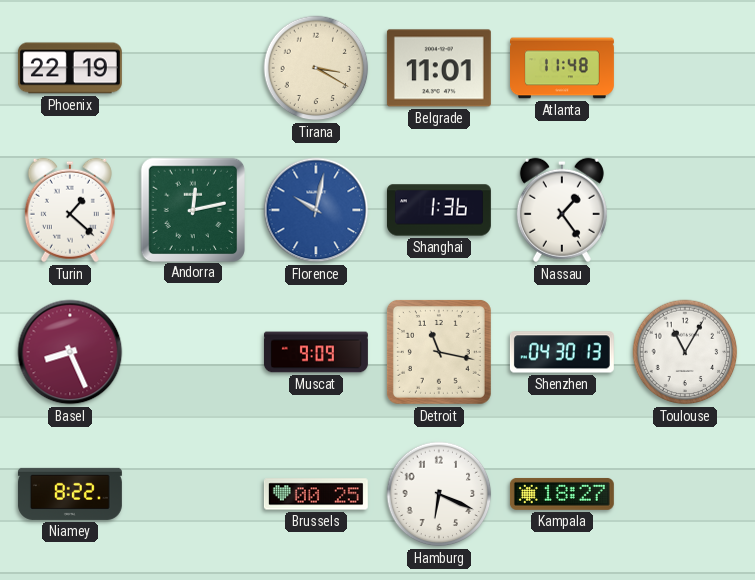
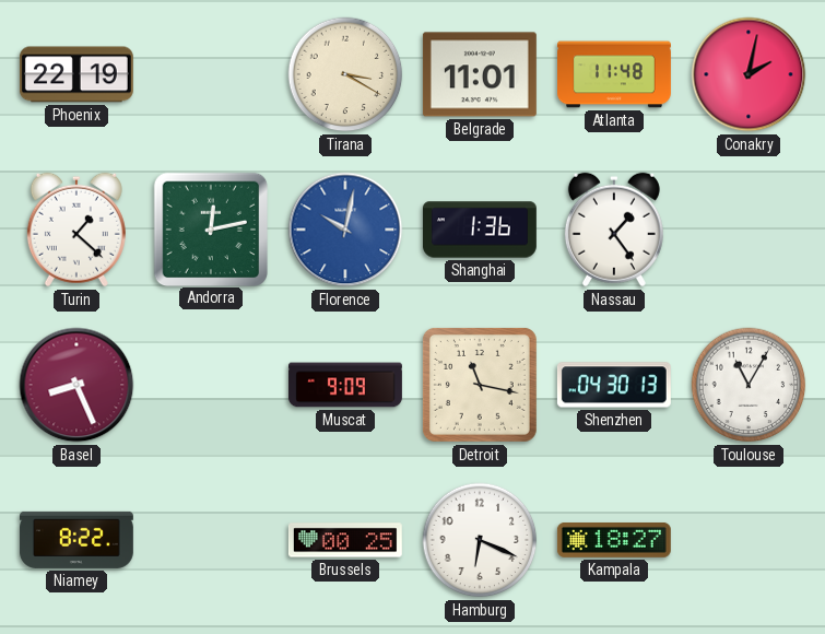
Conakry: none -> 2:02 (749, 74)
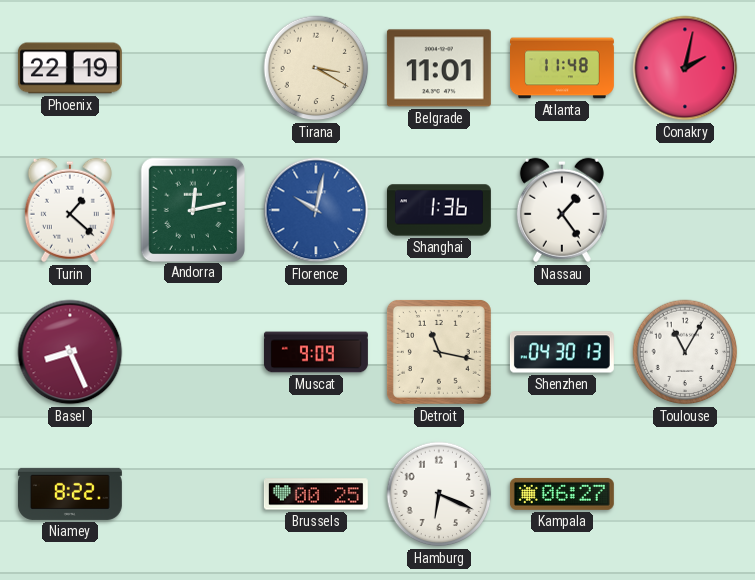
Kampala: 18:27 -> 06:27 (562, 494)
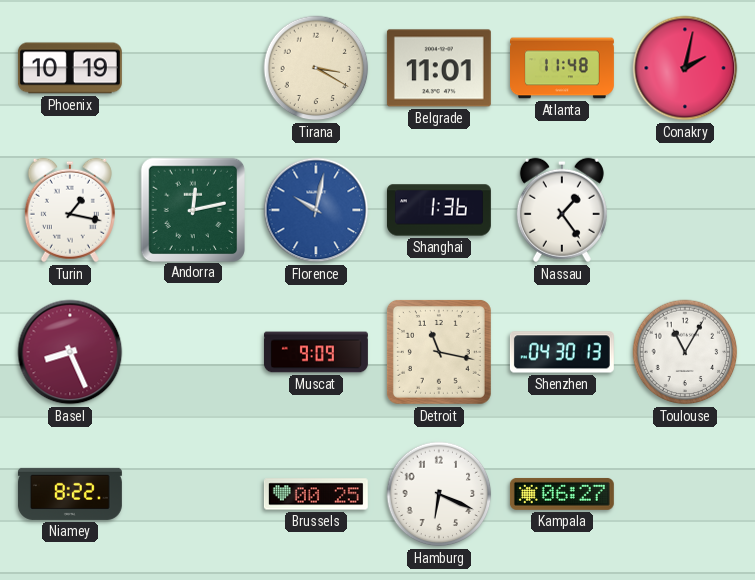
Phoenix: 22:19 -> 10:19 (70, 68)
Turin: 1:22 -> 1:17 (70, 210)
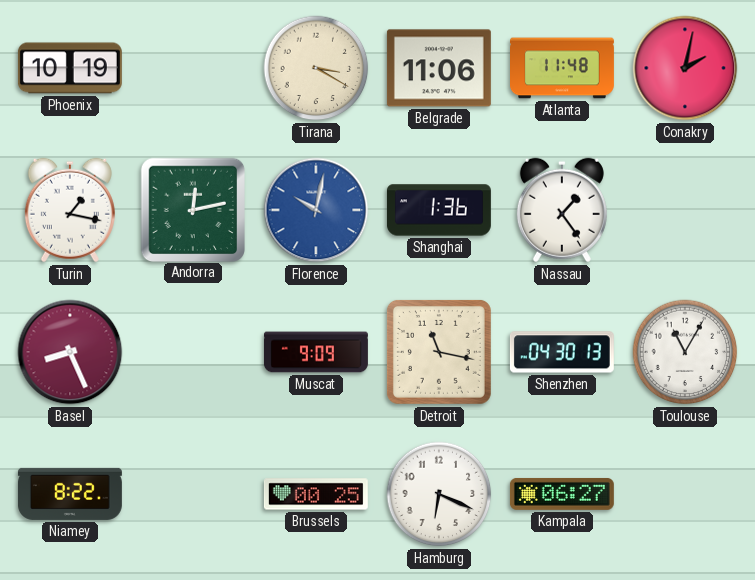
Belgrade: 11:01 -> 11:06 (439, 68)
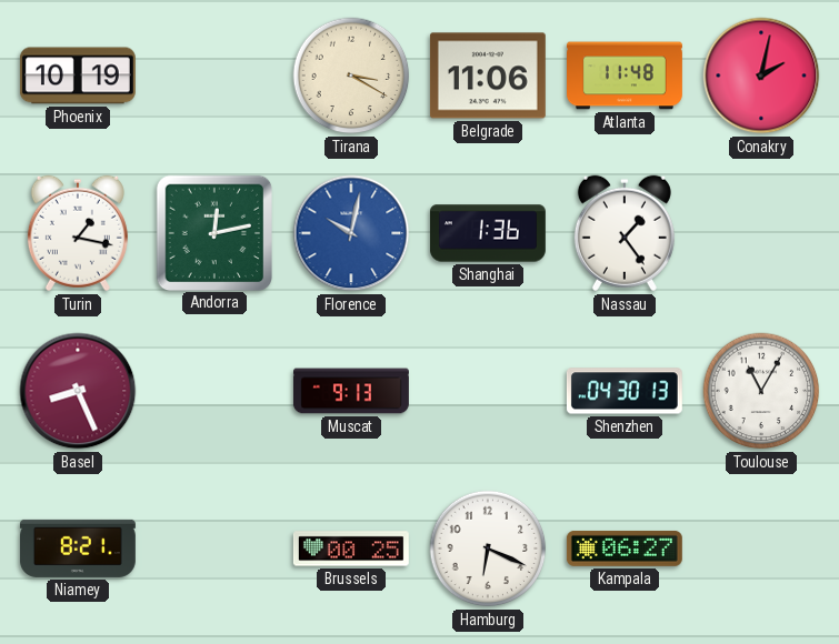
Muscat: 9:09 -> 9:13 (351, 391)
Detroit: 11:17 -> none (439, 352)
Niamey: 8:22 -> 8:21 (78, 549)
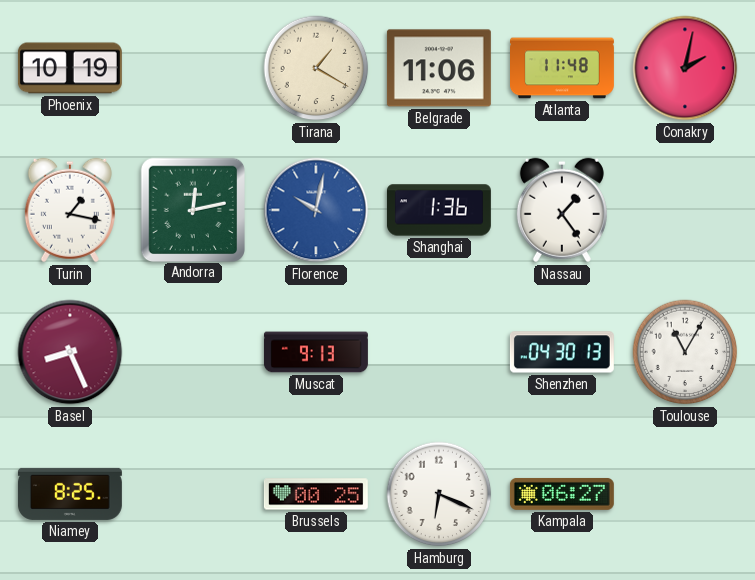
Tirana: 3:20 -> 1:20 (316, 68)
Niamey: 8:21 -> 8:25 (70, 494)
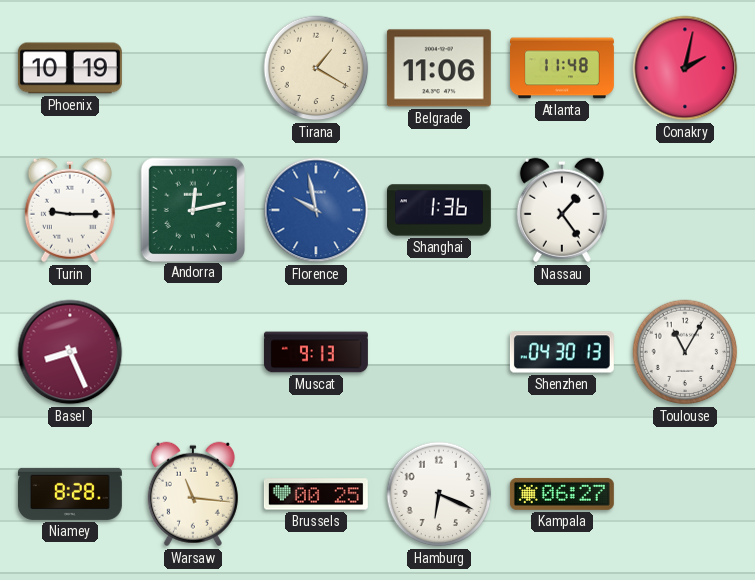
Turin: 1:17 -> 9:15 (70, 210)
Florence: 10:02 -> 9:58 (316, 210)
Niamey: 8:25 -> 8:28 (70, 494)
Warsaw: none -> 11:16 (193, 494)
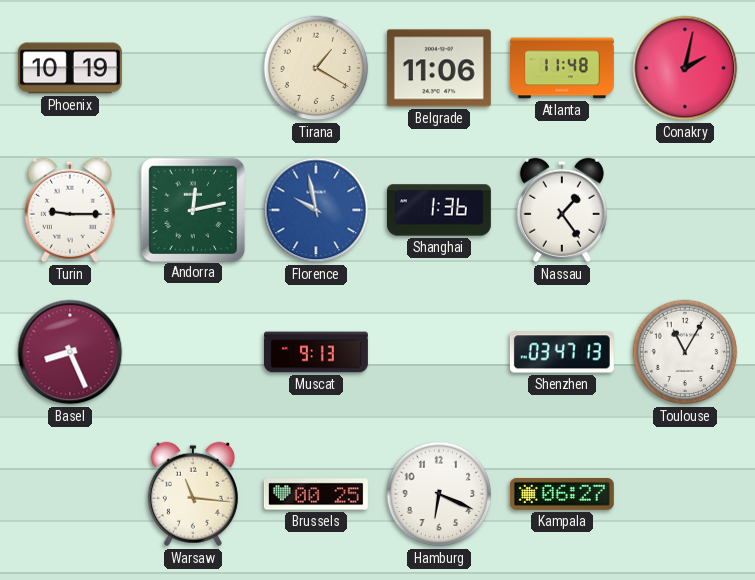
Shenzhen: 04:30 -> 03:47 (562, 352)
Niamey: 8:28 -> none (70, 494)
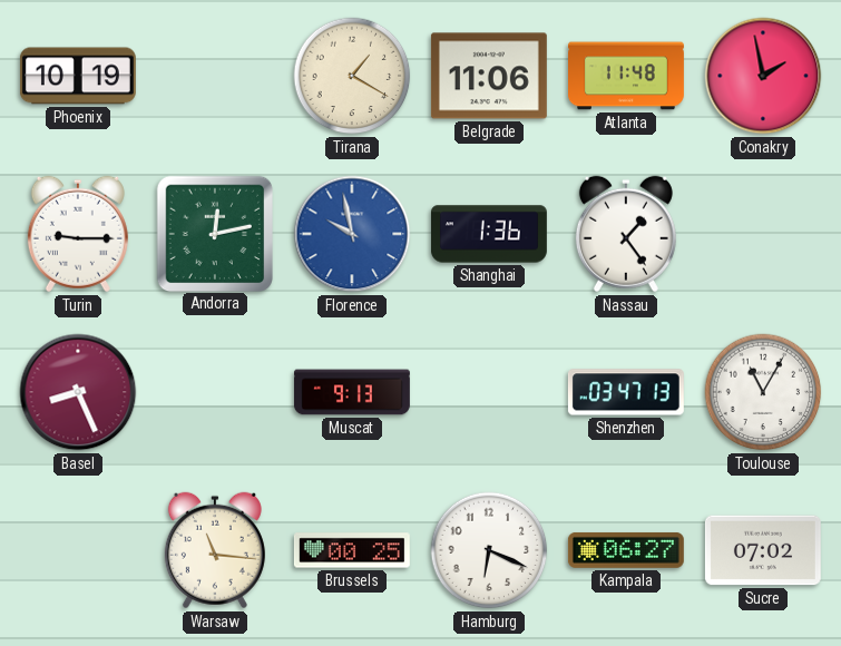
Conakry: 2:02 -> 1:58 (763, 76)
Sucre: none -> 07:02 (763, 550)
